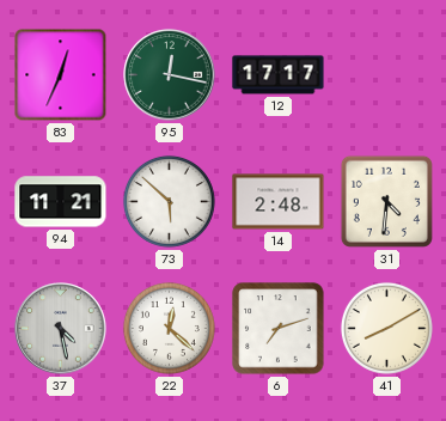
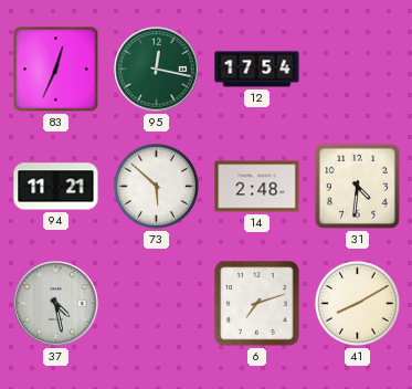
12: 17:17 -> 17:54 (257, 70)
22: 12:22 -> none (169, 328)
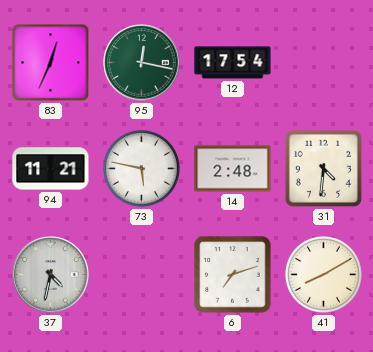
73: 5:52 -> 5:47 (141, 168)
37: 4:28 -> 4:32 (51, 275)
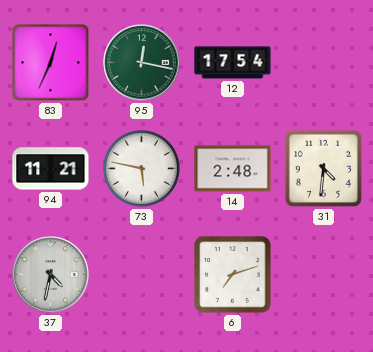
41: 8:10 -> none (323, 274)
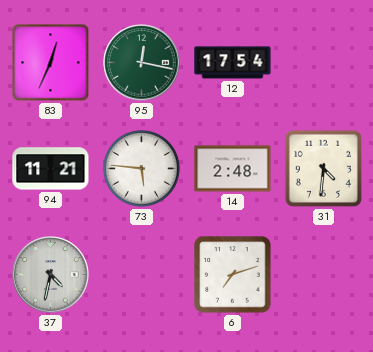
73: 5:47 -> 5:46 (141, 168)
